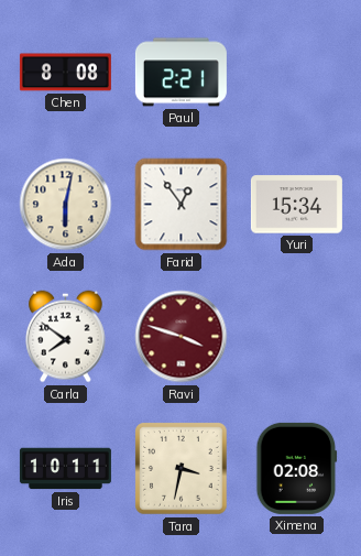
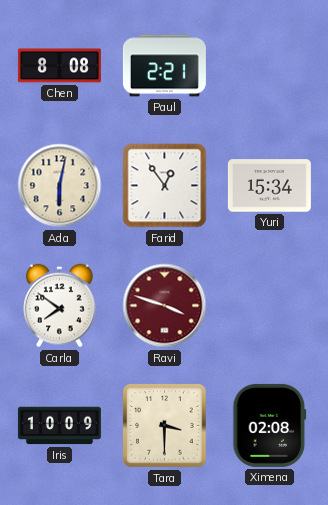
Iris: 10:11 -> 10:09 (59, 426)
Tara: 3:32 -> 3:30 (165, 426)
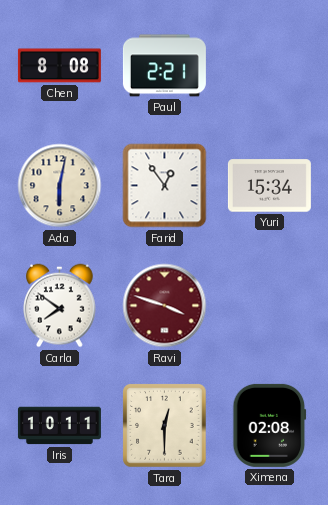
Iris: 10:09 -> 10:11 (59, 426)
Tara: 3:30 -> 12:30 (165, 426)
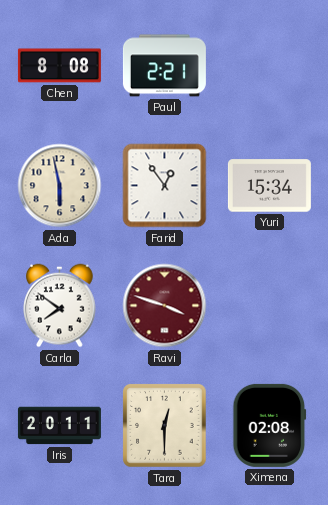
Ada: 6:02 -> 5:58 (60, 186)
Iris: 10:11 -> 20:11 (59, 426)
